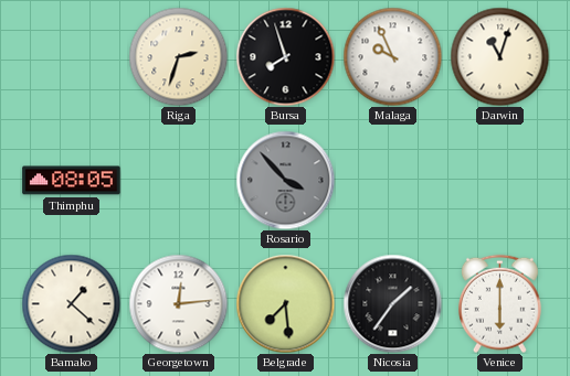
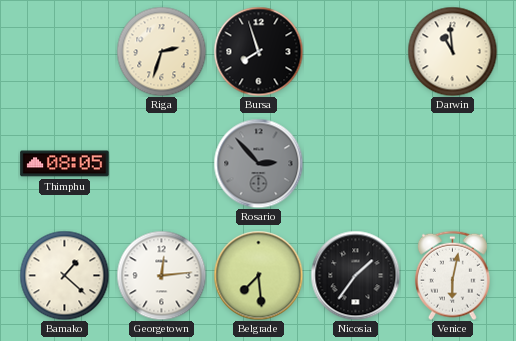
Malaga: 9:56 -> none (392, 56)
Darwin: 11:03 -> 10:59 (452, 51)
Rosario: 3:53 -> 2:53 (258, 163)
Venice: 6:00 -> 6:02 (452, 275)
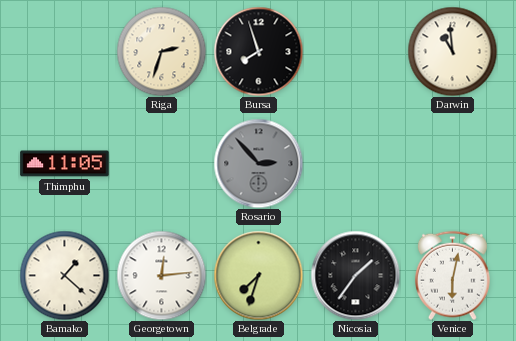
Thimphu: 08:05 -> 11:05 (65, 164)
Belgrade: 7:29 -> 7:33 (258, 275)
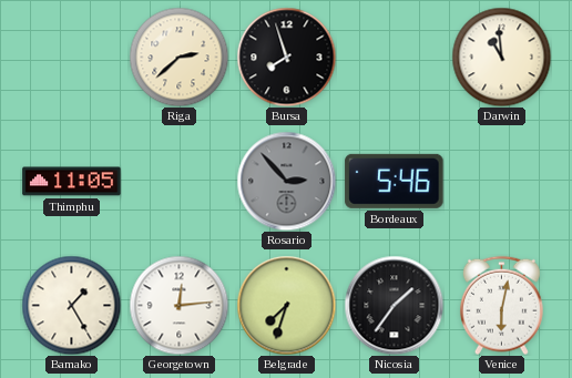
Riga: 2:33 -> 2:38 (178, 57)
Bordeaux: none -> 5:46 (395, 181)
Bamako: 1:22 -> 1:25 (71, 305)
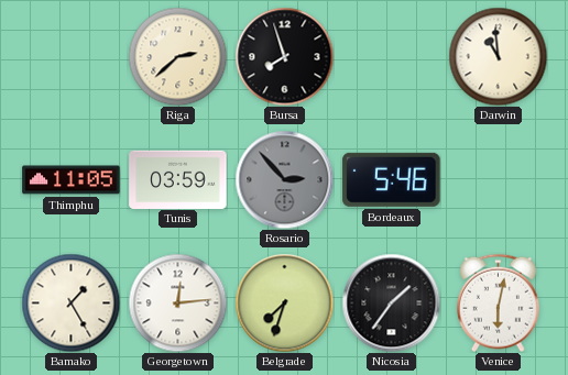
Tunis: none -> 03:59 (178, 179)
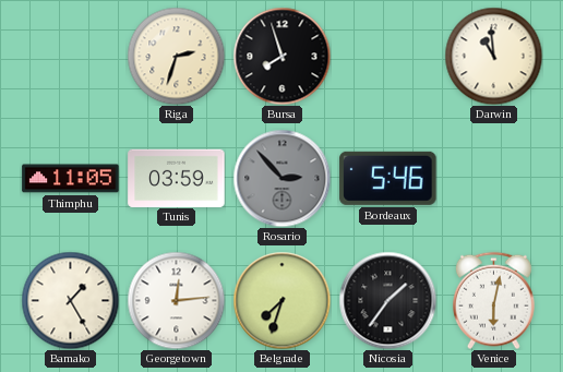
Riga: 2:38 -> 2:33 (176, 56)
